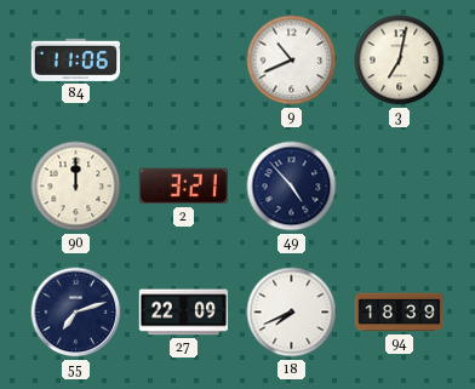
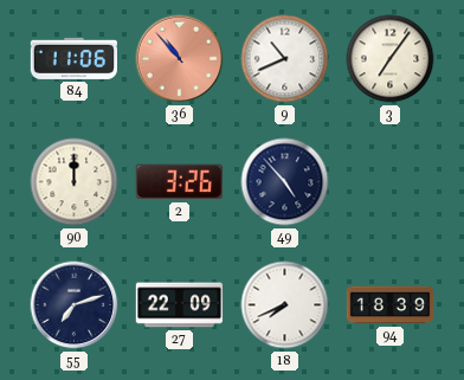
36: none -> 10:53 (180, 59)
3: 7:02 -> 7:06 (391, 59)
2: 3:21 -> 3:26 (179, 182)
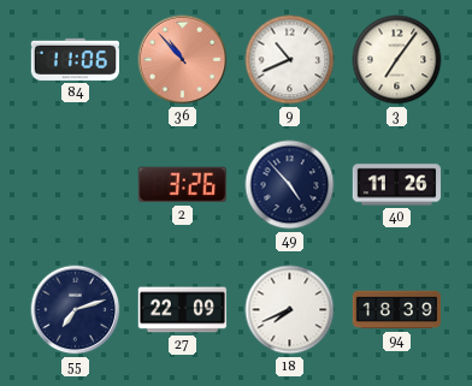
90: 12:00 -> none (75, 182)
40: none -> 11:26 (397, 185)
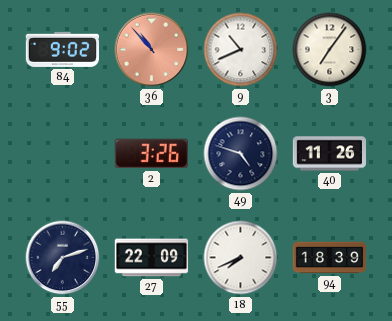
84: 11:06 -> 9:02 (62, 49)
49: 4:53 -> 4:48 (241, 154)
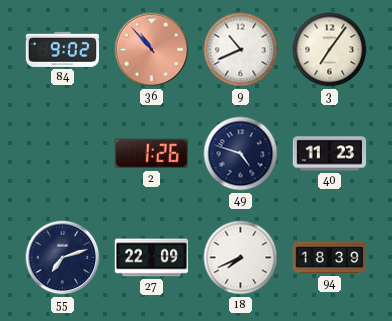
2: 3:26 -> 1:26 (151, 154)
40: 11:26 -> 11:23 (330, 154)
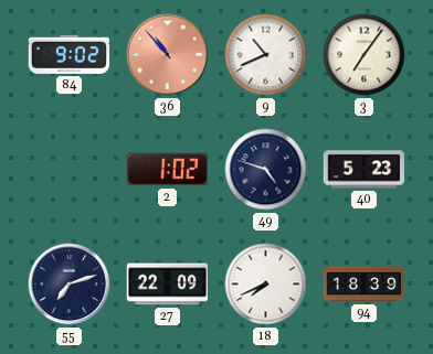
2: 1:26 -> 1:02 (167, 170)
40: 11:23 -> 5:23 (365, 170)
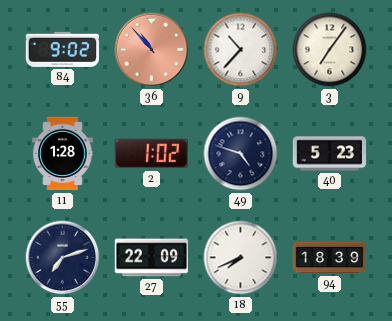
9: 10:41 -> 10:37 (241, 50)
11: none -> 1:28 (63, 154)
